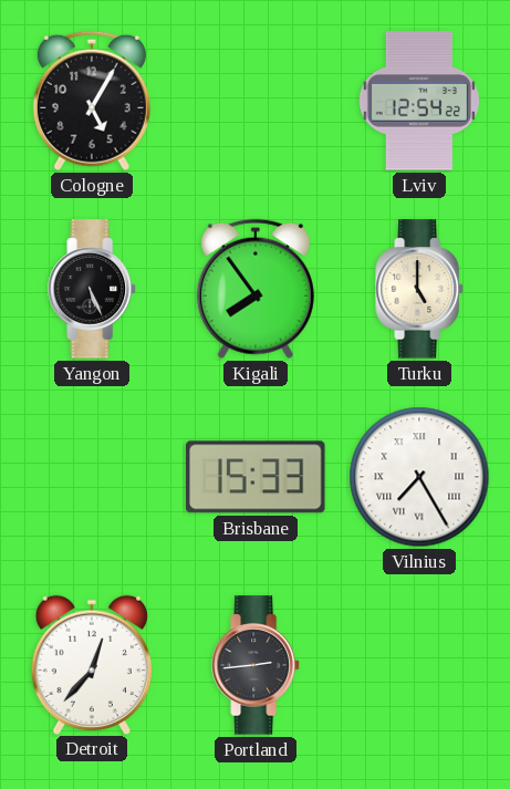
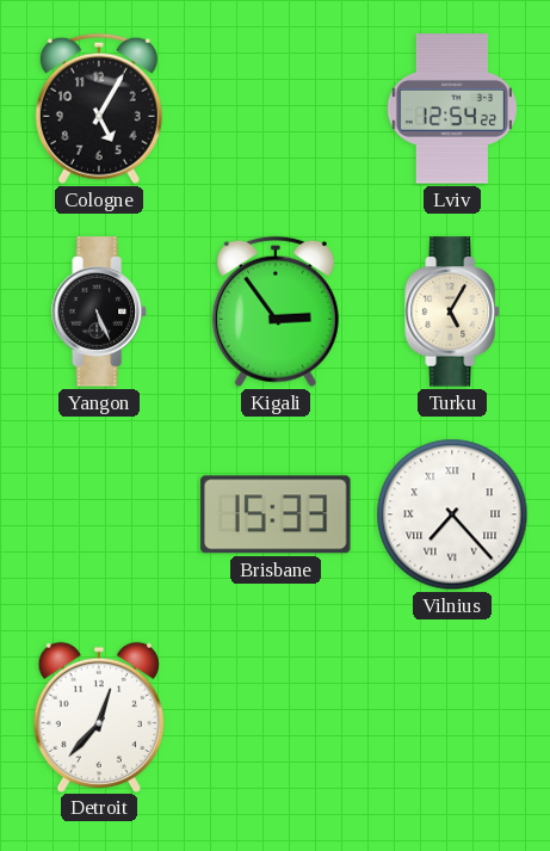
Kigali: 7:54 -> 2:54 (276, 312)
Turku: 5:00 -> 5:05 (452, 312)
Vilnius: 7:25 -> 7:23 (452, 514)
Portland: 2:44 -> none (256, 665)
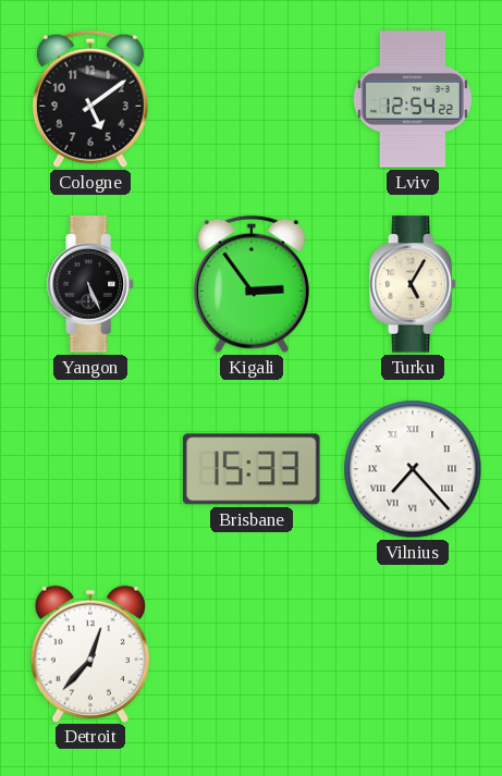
Cologne: 5:05 -> 5:09 (90, 99)
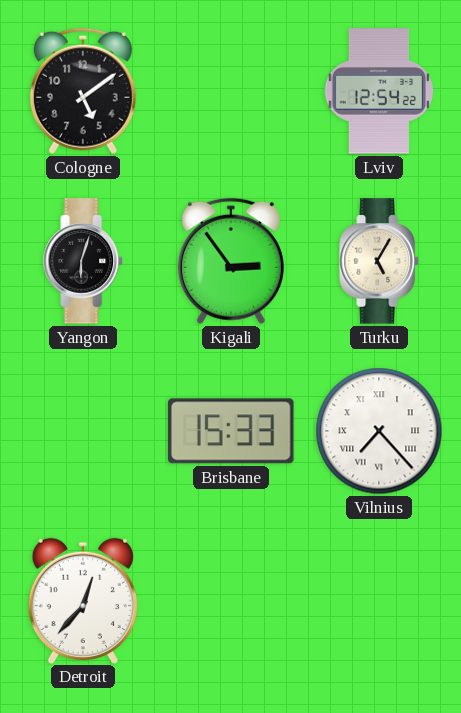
Yangon: 5:26 -> 6:03 (83, 261)
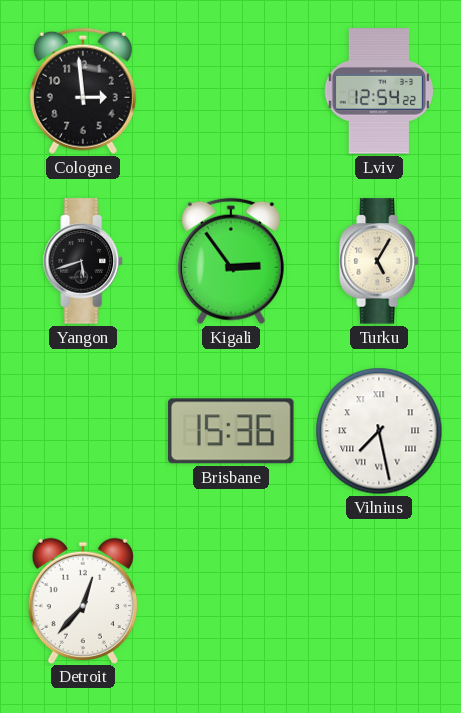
Cologne: 5:09 -> 2:59 (83, 91)
Yangon: 6:03 -> 5:42 (83, 261)
Brisbane: 15:33 -> 15:36 (231, 431)
Vilnius: 7:23 -> 7:28 (379, 431)
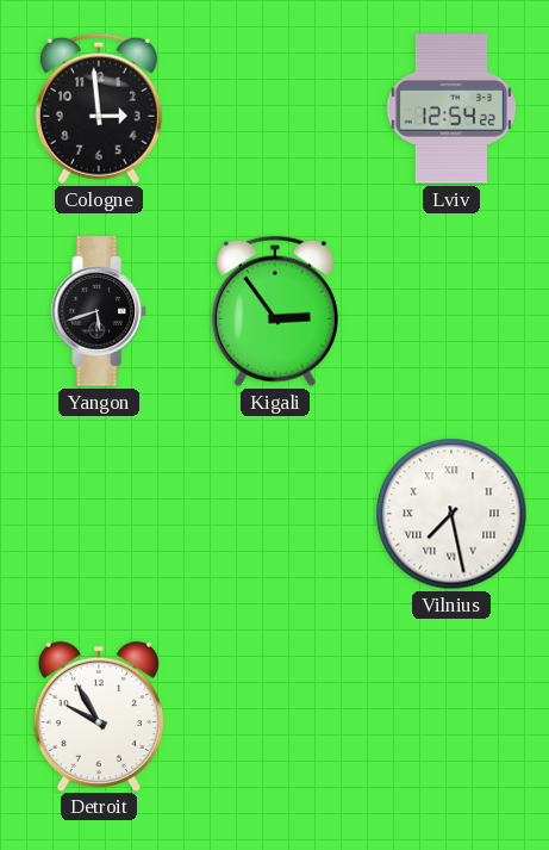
Turku: 5:05 -> none (379, 261)
Brisbane: 15:36 -> none (231, 431)
Detroit: 12:37 -> 9:55 (99, 715)
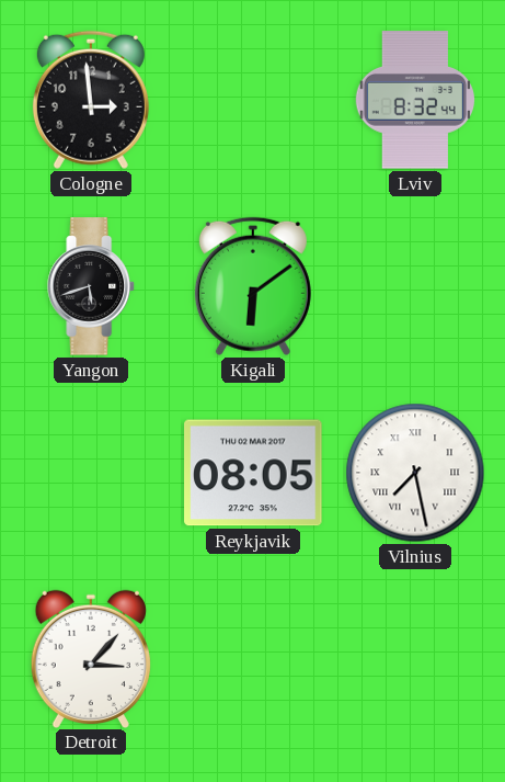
Lviv: 12:54 -> 8:32 (414, 100)
Kigali: 2:54 -> 6:09 (253, 286)
Reykjavik: none -> 08:05 (253, 473)
Detroit: 9:55 -> 3:07 (91, 658)
